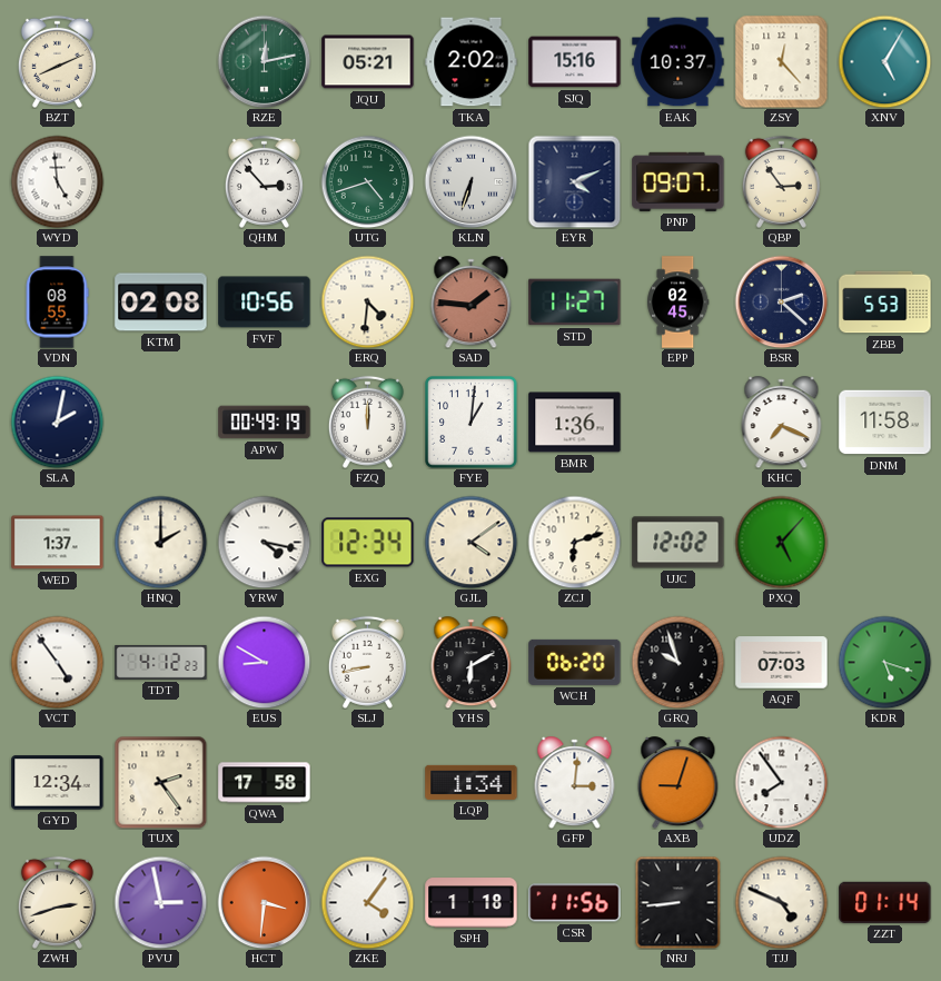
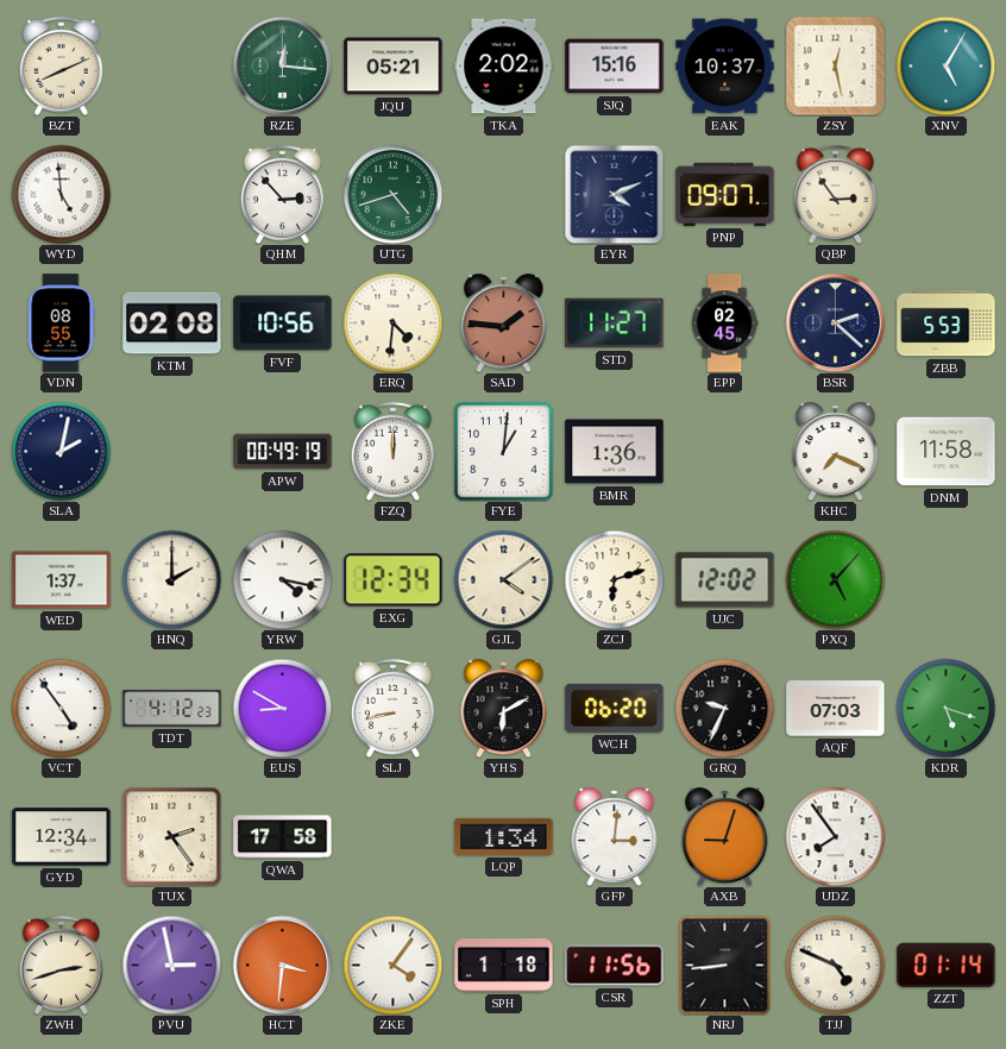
RZE: 12:13 -> 12:16 (282, 65)
ZSY: 12:23 -> 12:28 (835, 65)
KLN: 6:33 -> none (471, 181)
GRQ: 9:57 -> 9:34 (724, 708)
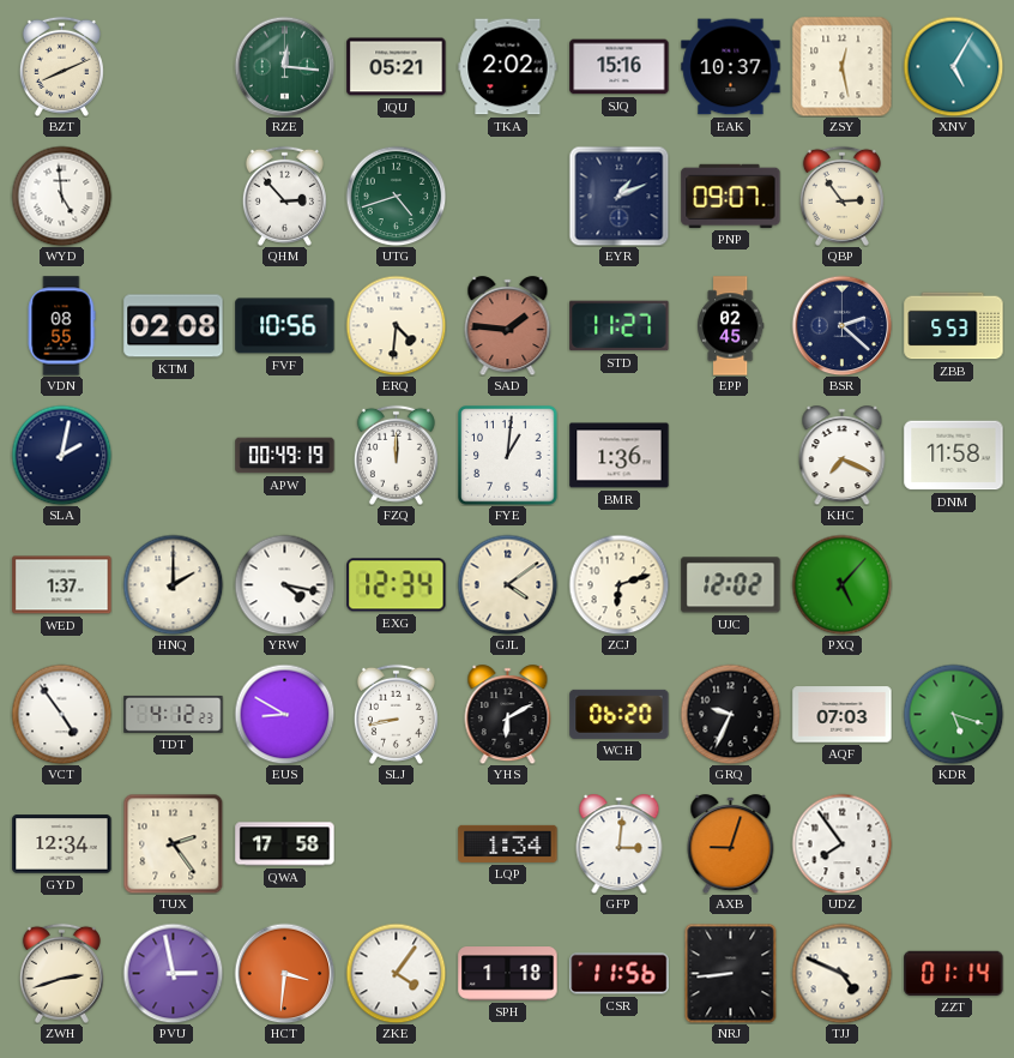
EYR: 4:11 -> 1:11 (618, 196)
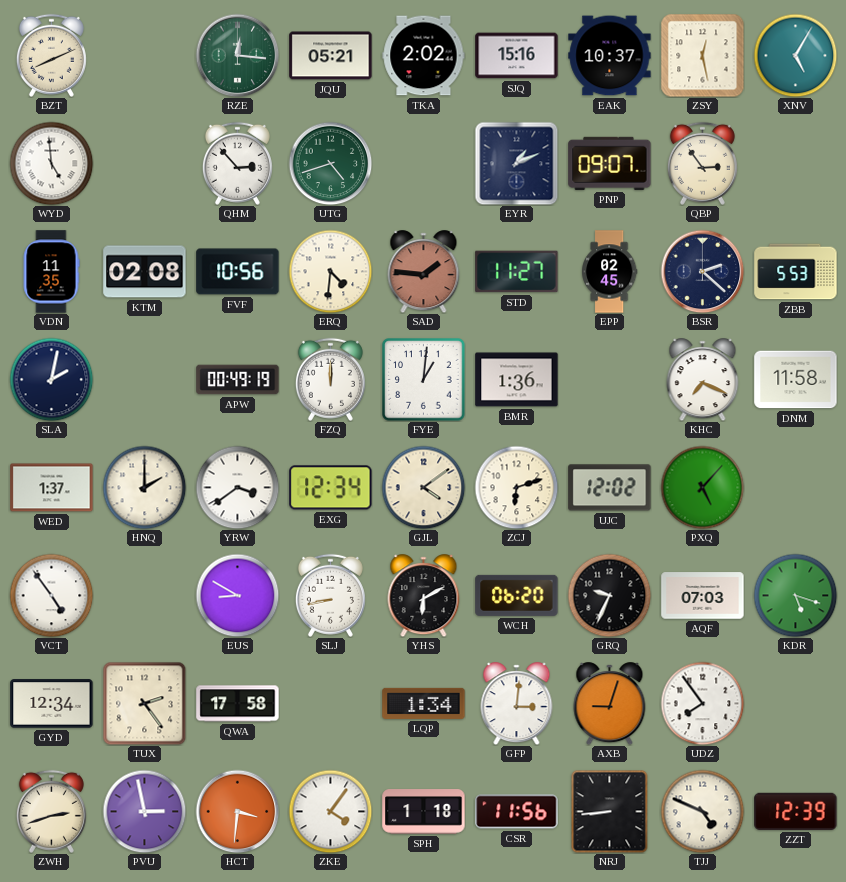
VDN: 08:55 -> 11:35 (51, 272)
YRW: 4:17 -> 3:39 (237, 487)
TDT: 4:12 -> none (174, 714)
ZZT: 01:14 -> 12:39 (796, 811)
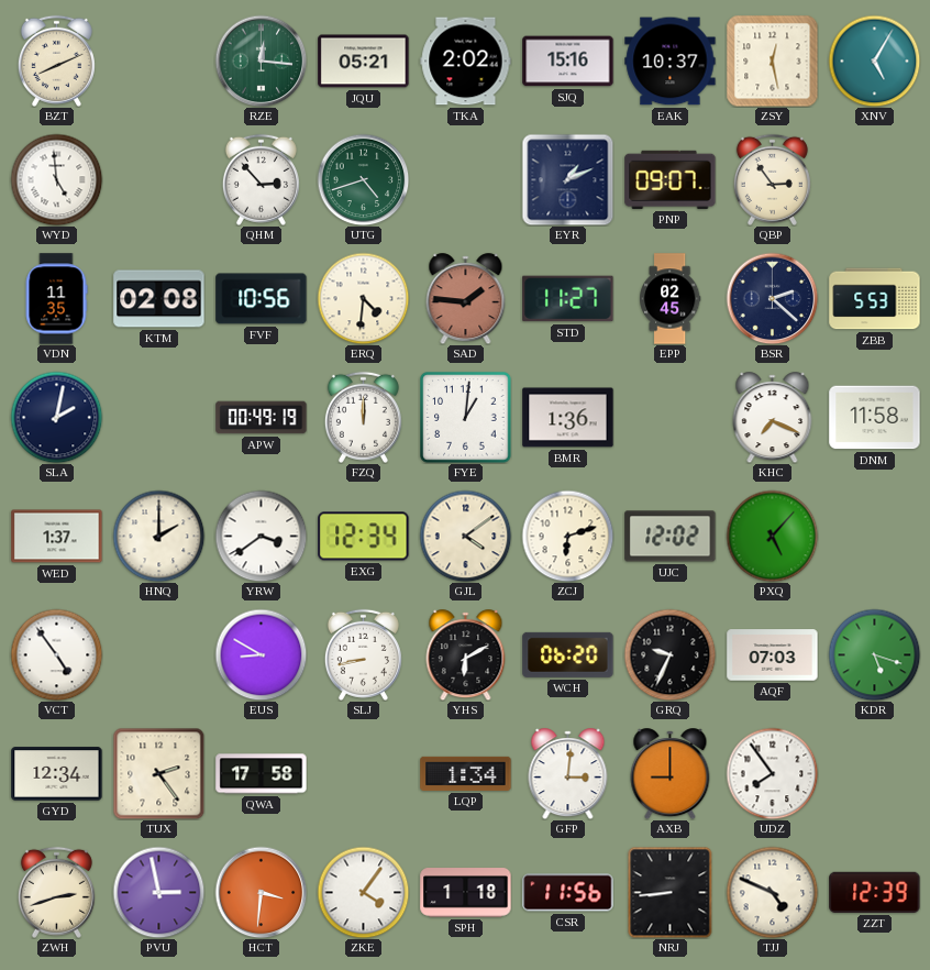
AXB: 9:03 -> 9:00 (671, 774)
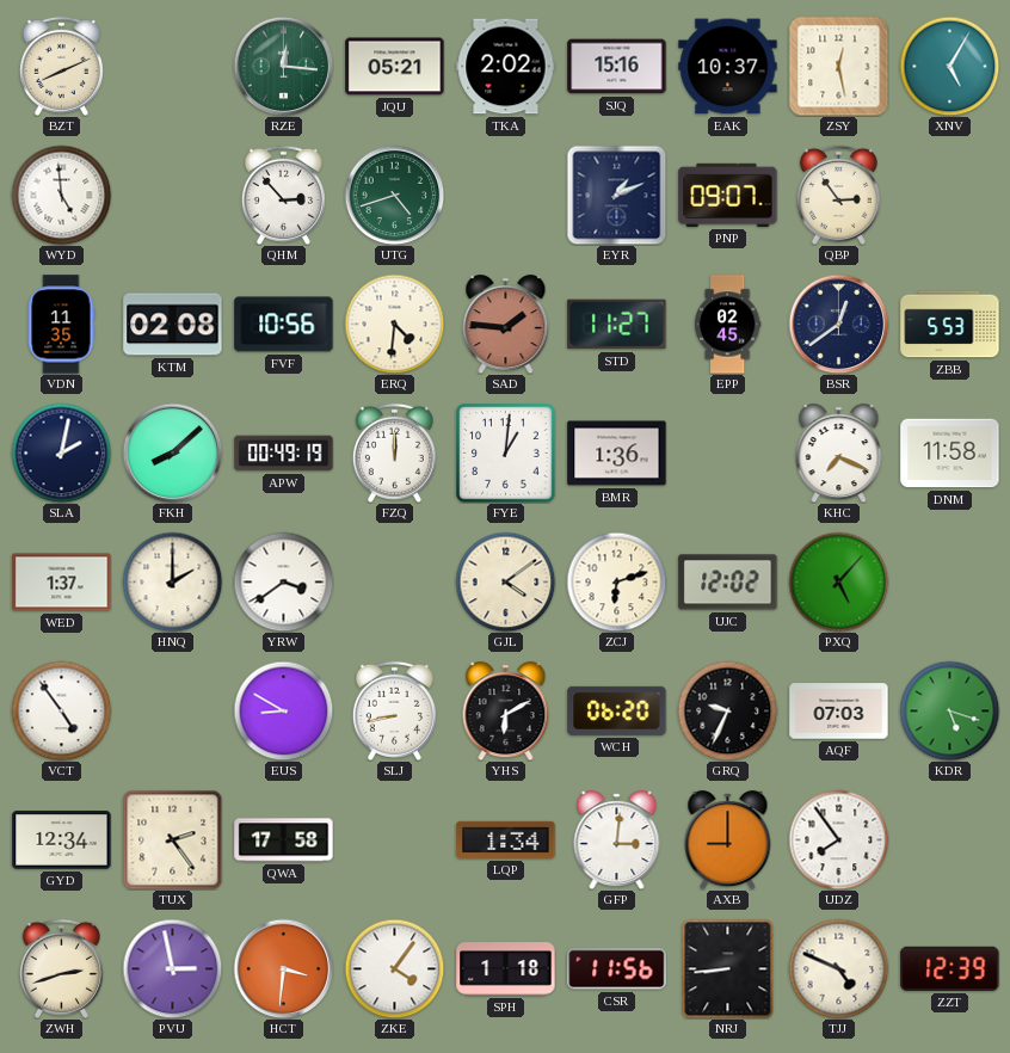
BSR: 2:22 -> 12:39 (838, 324)
FKH: none -> 8:08 (172, 452)
EXG: 12:34 -> none (364, 537)
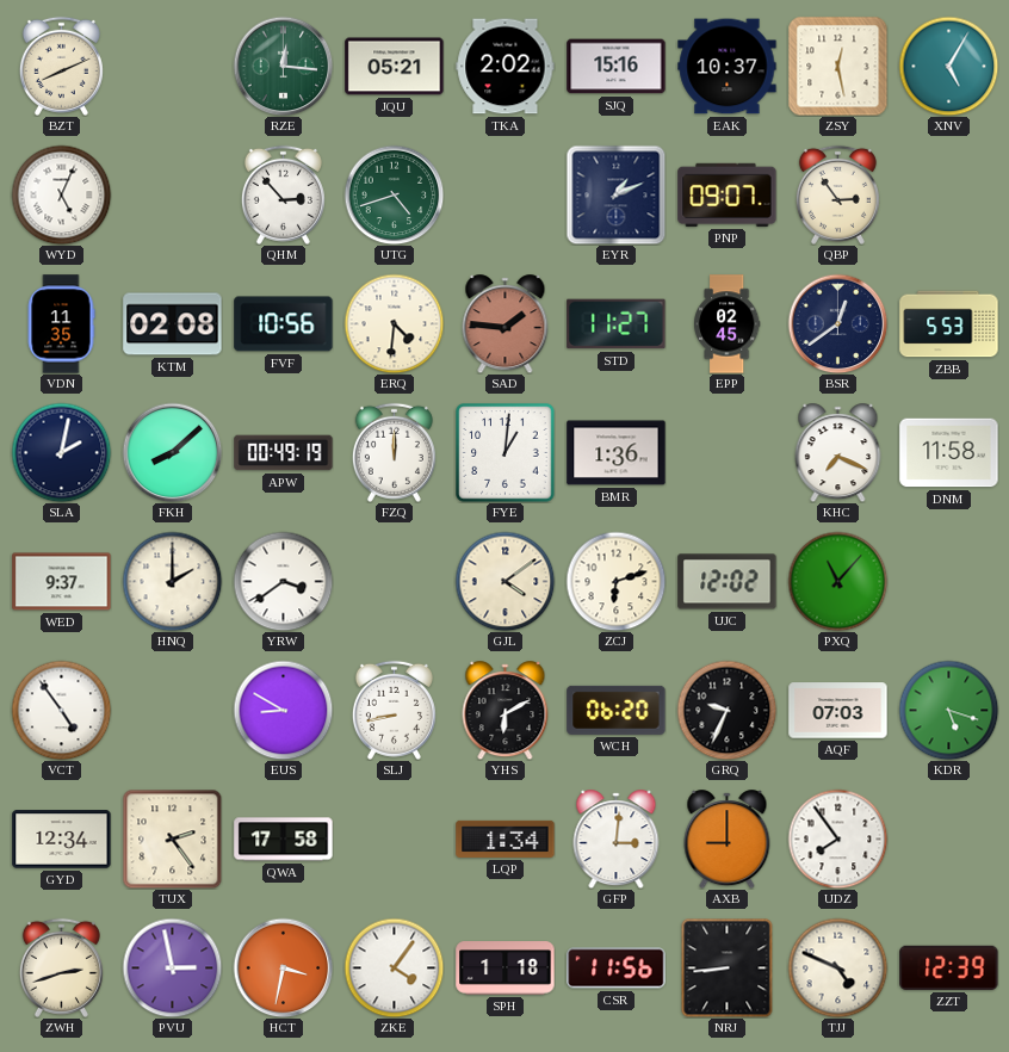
WYD: 4:59 -> 5:04 (61, 194)
WED: 1:37 -> 9:37 (62, 582)
PXQ: 5:07 -> 11:07 (837, 581)
HCT: 3:31 -> 3:32 (283, 967)
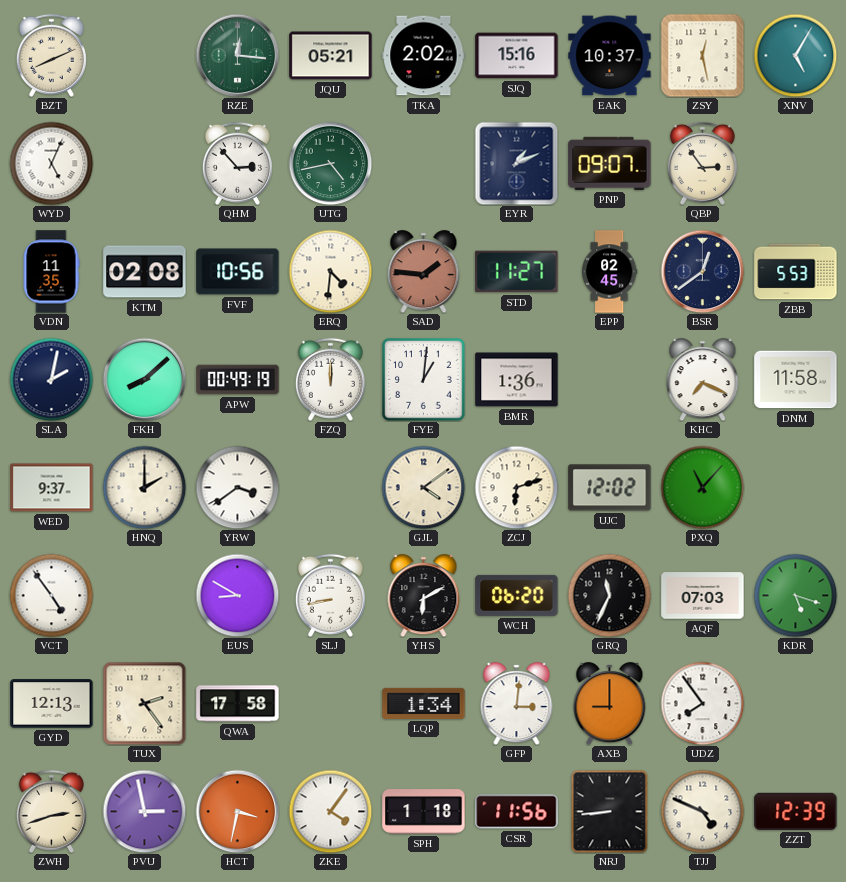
UTG: 4:42 -> 4:43 (330, 163)
GRQ: 9:34 -> 11:34 (609, 595)
GYD: 12:34 -> 12:13 (52, 704)
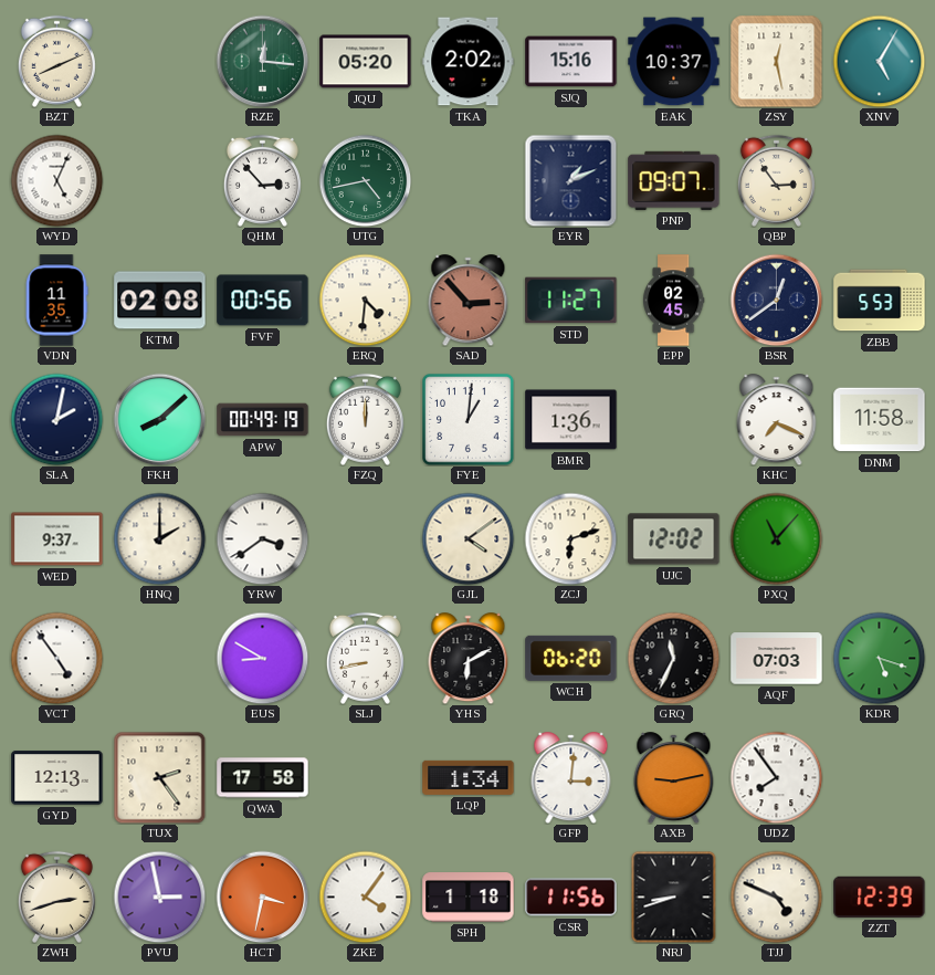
JQU: 05:21 -> 05:20 (366, 62)
FVF: 10:56 -> 00:56 (263, 301)
SAD: 1:46 -> 2:53 (469, 301)
AXB: 9:00 -> 9:13 (674, 778)
NRJ: 8:44 -> 8:42 (674, 897)
